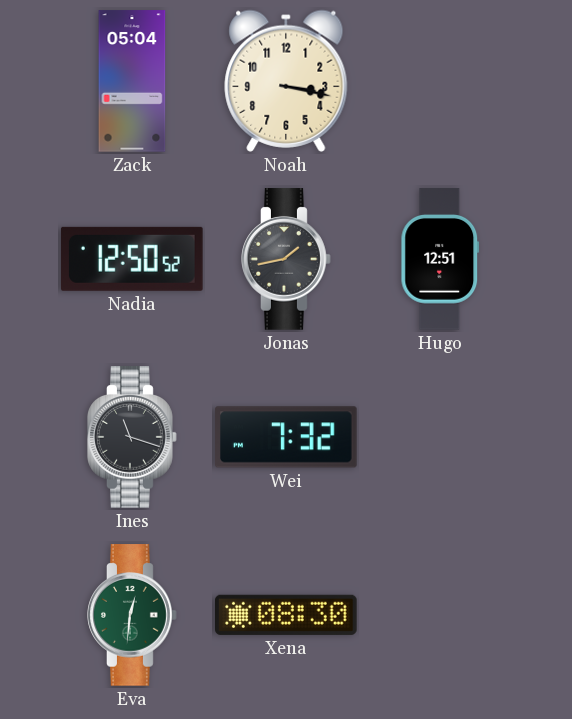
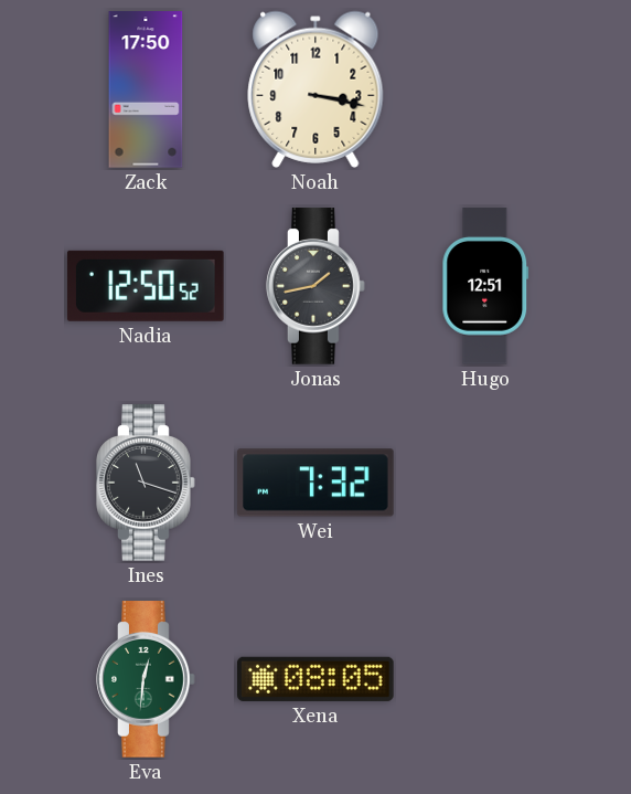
Zack: 05:04 -> 17:50 (146, 89)
Xena: 08:30 -> 08:05 (317, 679)
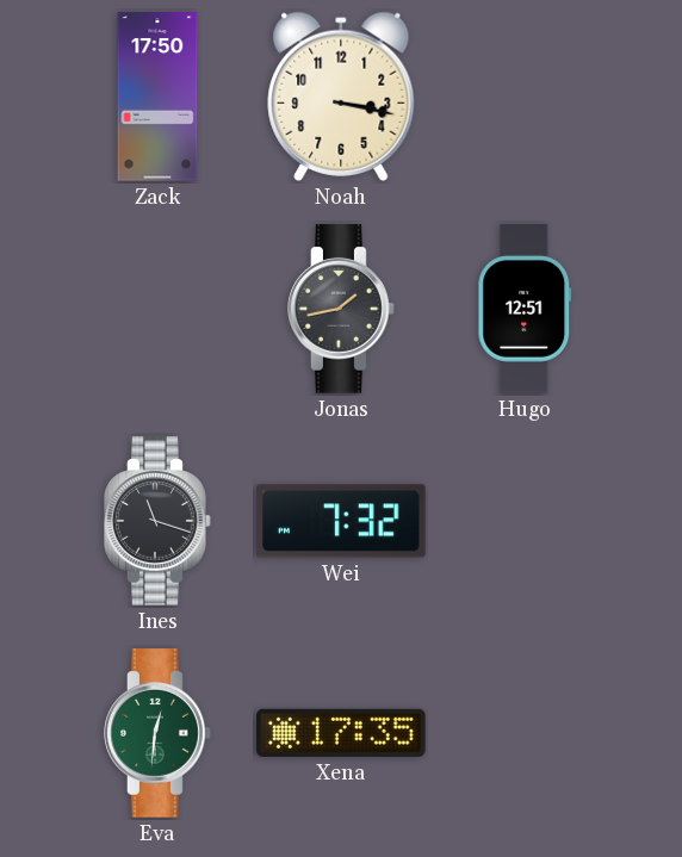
Nadia: 12:50 -> none (146, 286)
Xena: 08:05 -> 17:35 (342, 733)
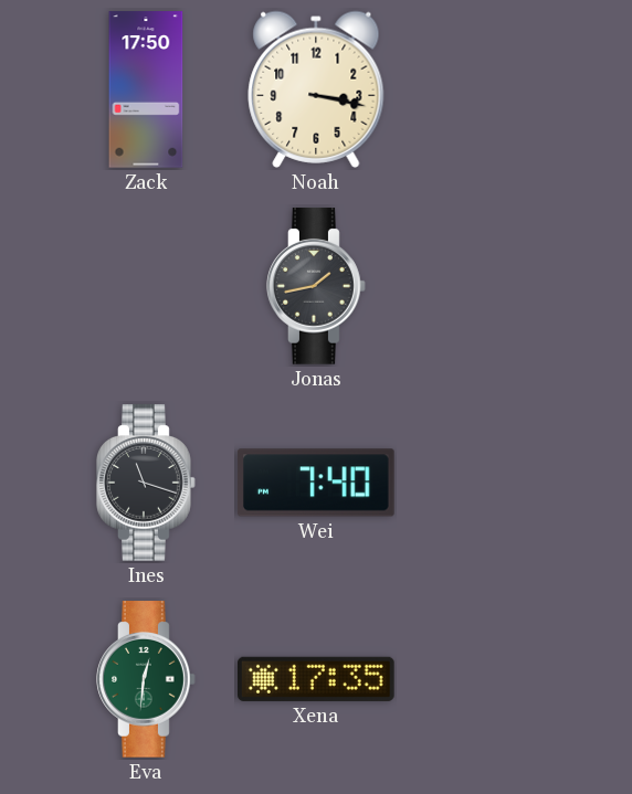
Hugo: 12:51 -> none (525, 309)
Wei: 7:32 -> 7:40 (316, 483)
